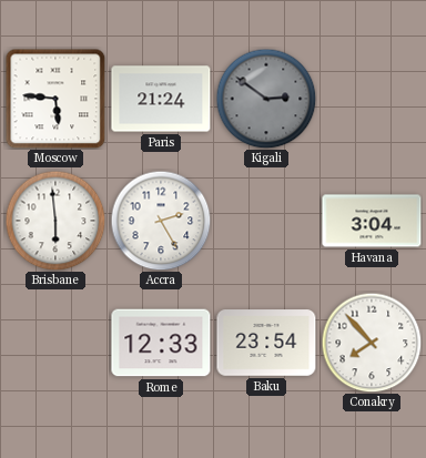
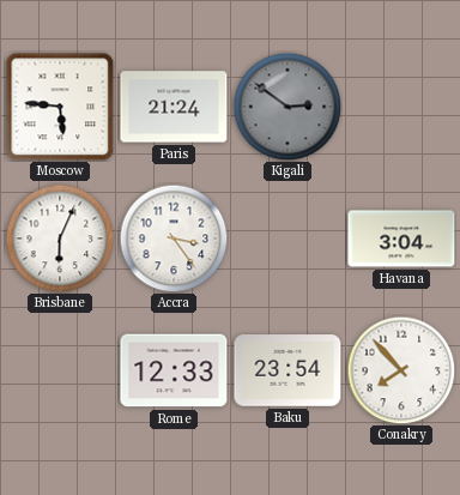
Brisbane: 5:59 -> 6:04 (60, 239)
Accra: 2:25 -> 3:24 (174, 239)
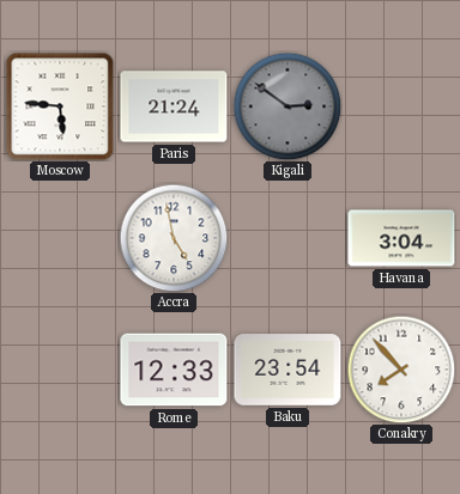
Brisbane: 6:04 -> none (60, 239)
Accra: 3:24 -> 4:58 (174, 238)
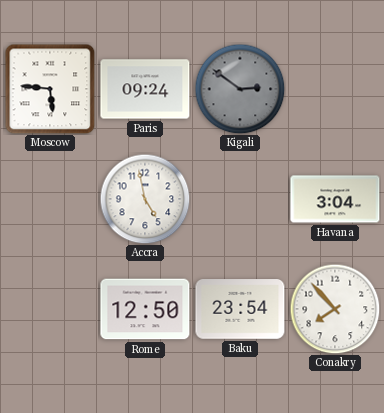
Paris: 21:24 -> 09:24 (145, 89)
Rome: 12:33 -> 12:50 (145, 309)
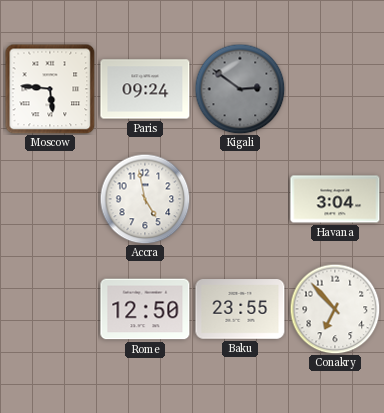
Baku: 23:54 -> 23:55 (240, 309)
Conakry: 7:53 -> 6:53 (335, 309)
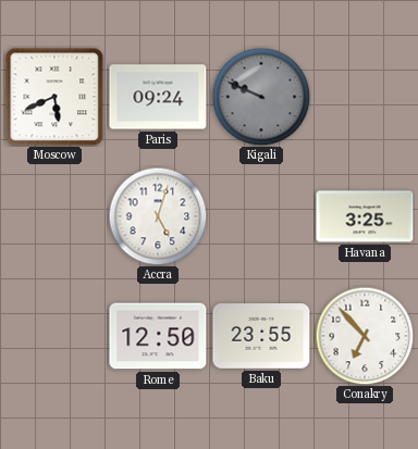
Moscow: 5:46 -> 5:41 (54, 97)
Kigali: 2:51 -> 9:49 (261, 97)
Accra: 4:58 -> 5:03 (158, 216)
Havana: 3:04 -> 3:25 (365, 216)
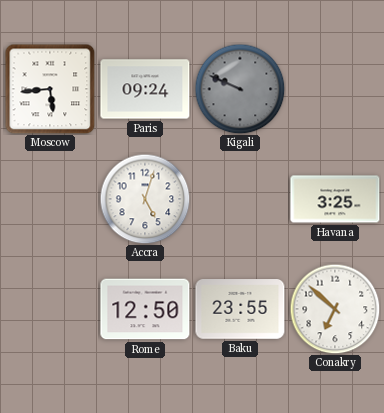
Moscow: 5:41 -> 5:44 (50, 89)
Conakry: 6:53 -> 6:52 (335, 309)
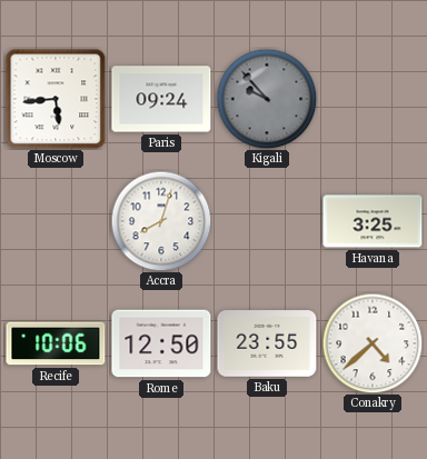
Kigali: 9:49 -> 9:53 (267, 99)
Accra: 5:03 -> 8:03 (161, 221)
Recife: none -> 10:06 (56, 343)
Conakry: 6:52 -> 4:38 (373, 343)
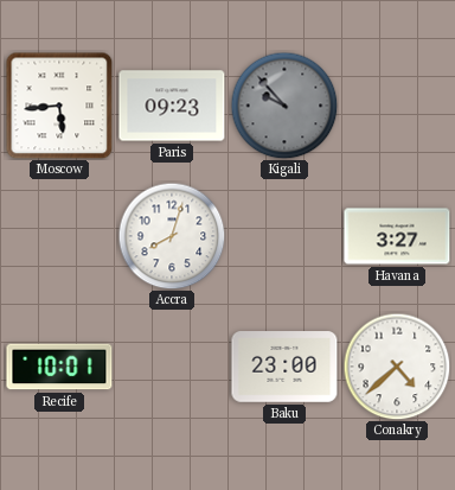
Paris: 09:24 -> 09:23 (172, 106)
Havana: 3:25 -> 3:27 (397, 236)
Recife: 10:06 -> 10:01 (59, 367)
Rome: 12:50 -> none (161, 343)
Baku: 23:55 -> 23:00 (284, 367)
